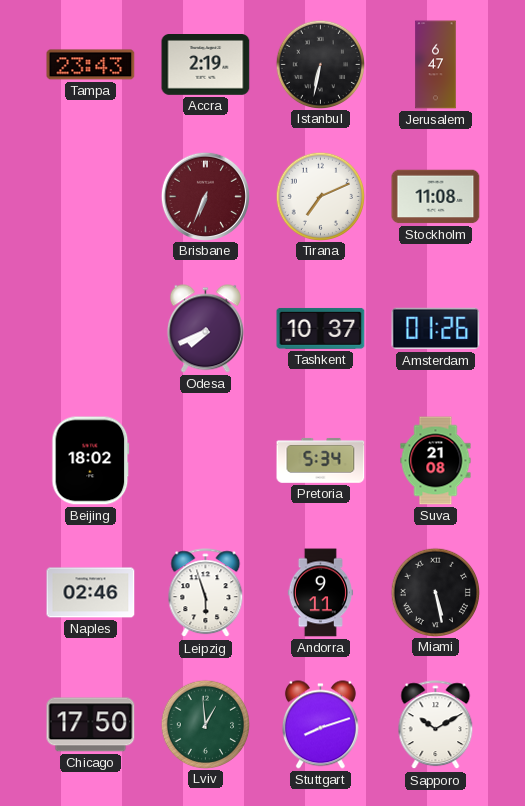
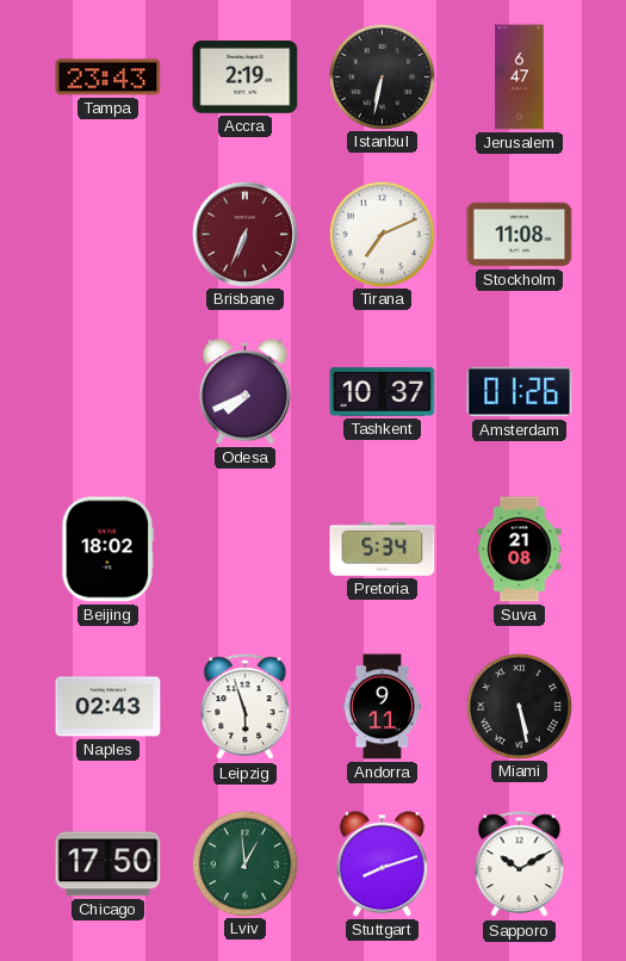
Naples: 02:46 -> 02:43 (109, 707)
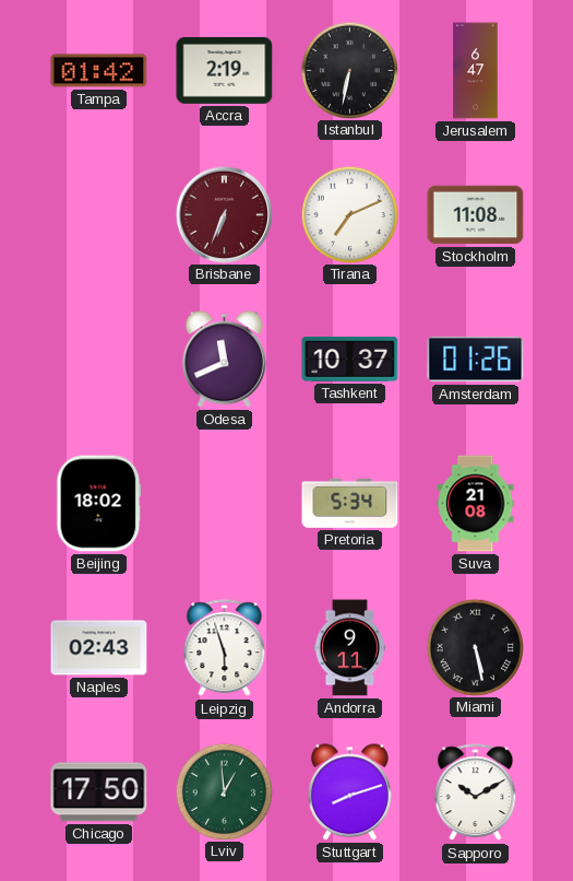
Tampa: 23:43 -> 01:42 (99, 71)
Odesa: 7:41 -> 11:41 (224, 360)
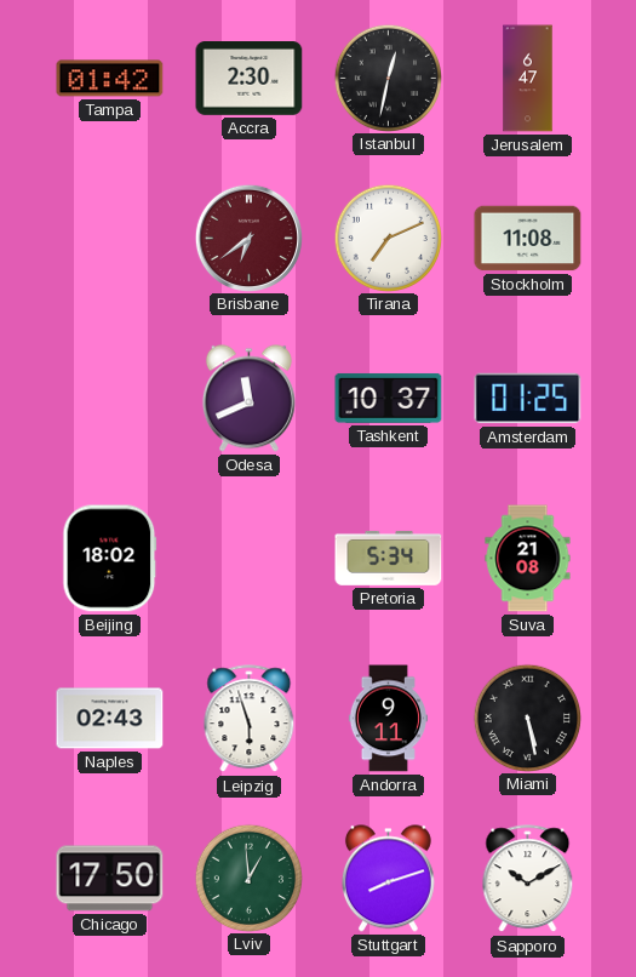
Accra: 2:19 -> 2:30 (250, 79)
Istanbul: 6:32 -> 12:32 (388, 78)
Brisbane: 6:34 -> 6:39 (248, 238)
Amsterdam: 01:26 -> 01:25 (528, 399)
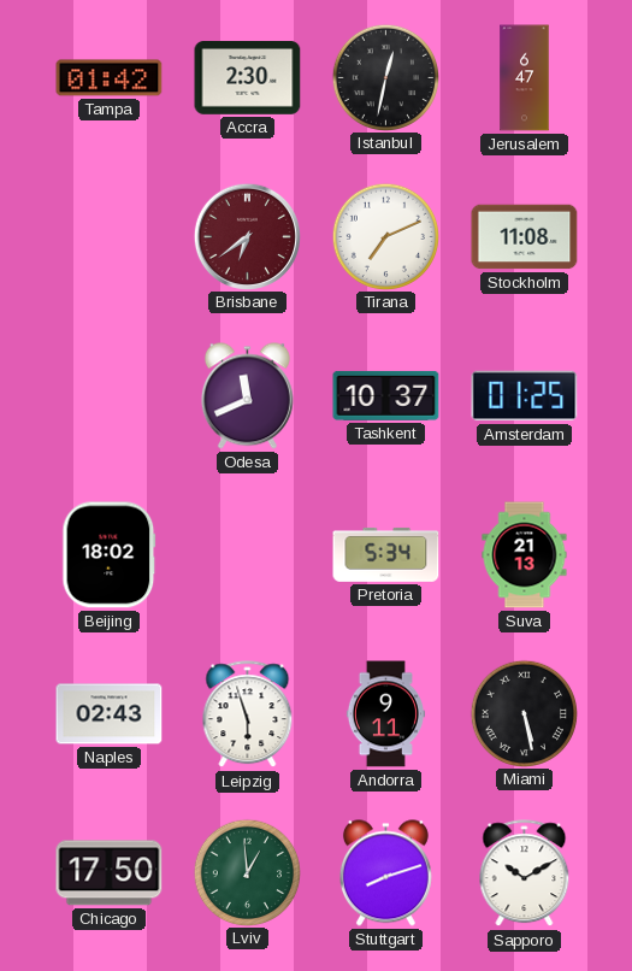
Suva: 21:08 -> 21:13 (525, 555)
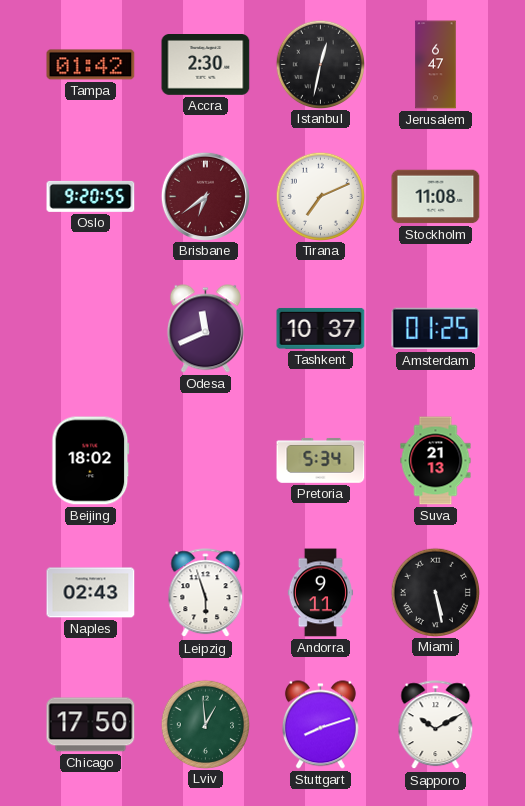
Oslo: none -> 9:20 (91, 196)
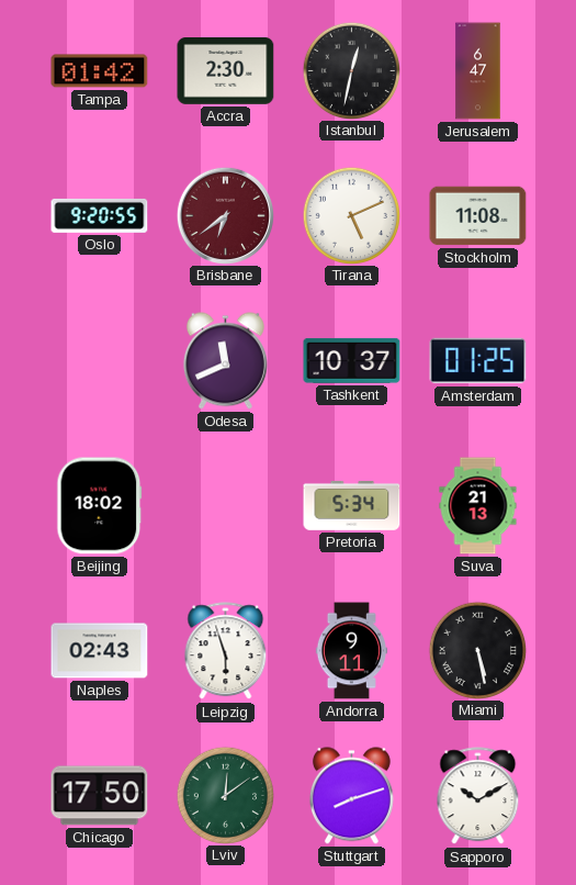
Tirana: 7:11 -> 5:11 (351, 215)
Lviv: 12:59 -> 12:09 (225, 795)
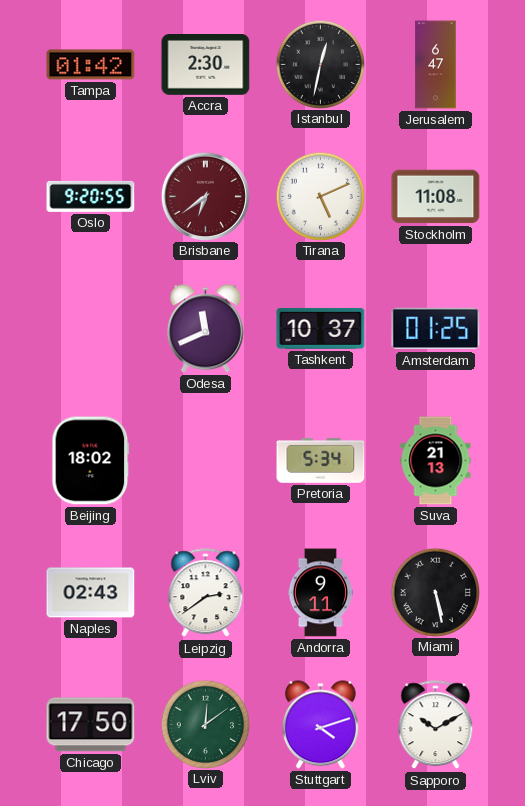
Leipzig: 5:57 -> 2:39 (206, 593)
Stuttgart: 8:12 -> 4:12 (320, 725)
